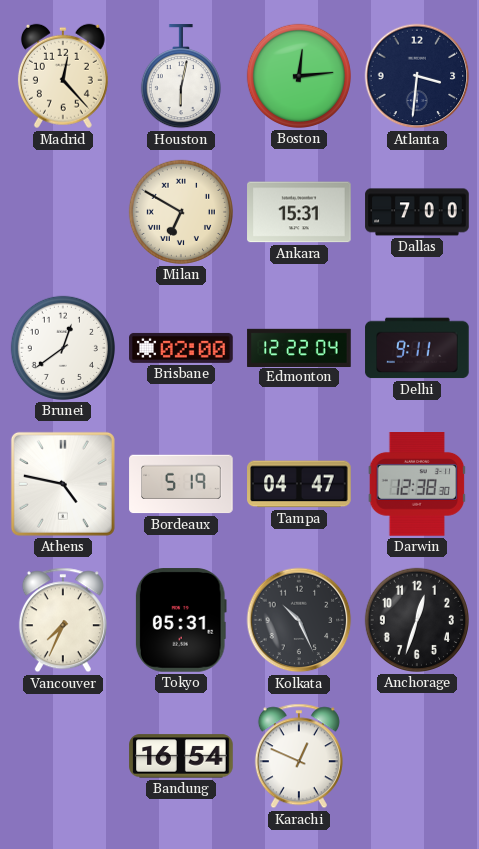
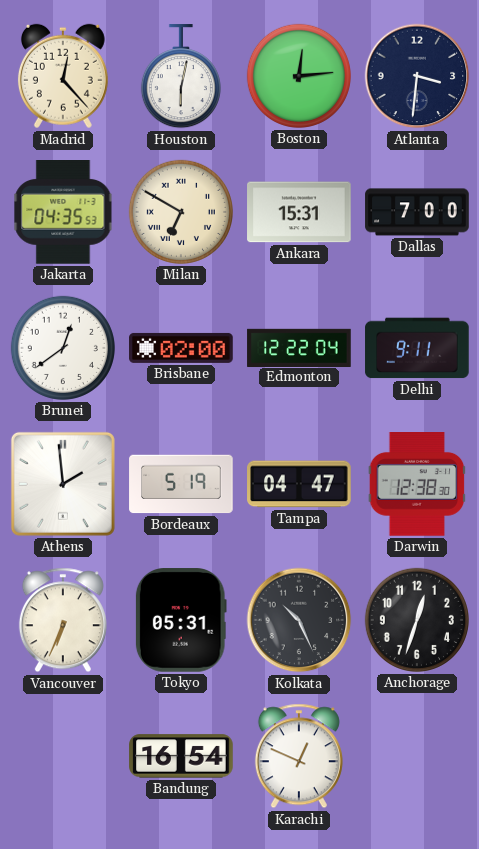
Jakarta: none -> 04:35 (63, 213)
Athens: 4:47 -> 1:59 (63, 484)
Vancouver: 7:34 -> 6:34 (63, 620)
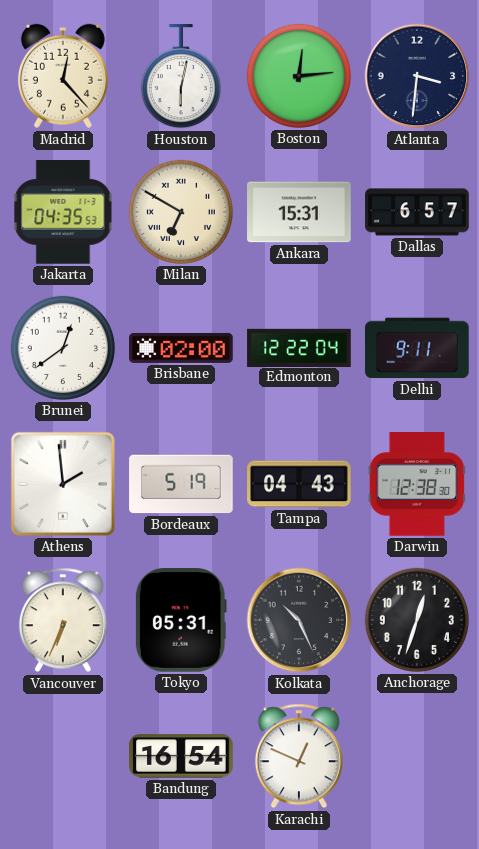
Dallas: 7:00 -> 6:57 (417, 212)
Tampa: 04:47 -> 04:43 (299, 484)
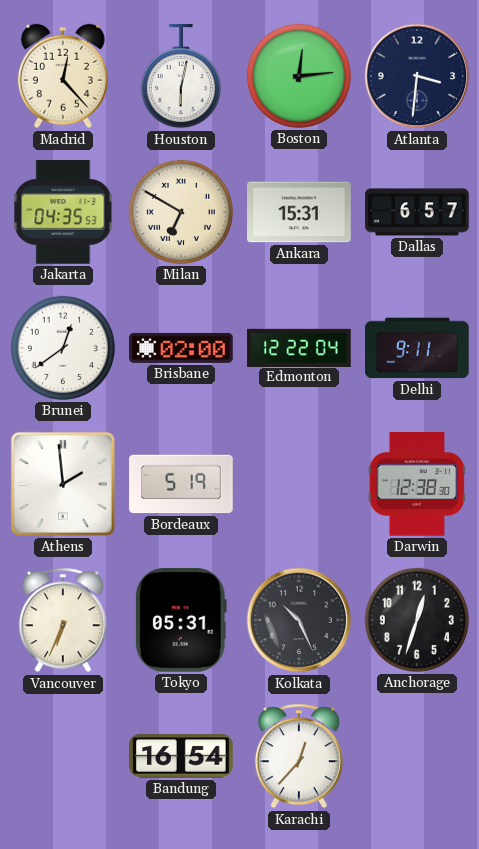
Tampa: 04:43 -> none (299, 484)
Karachi: 12:49 -> 12:37 (299, 756)
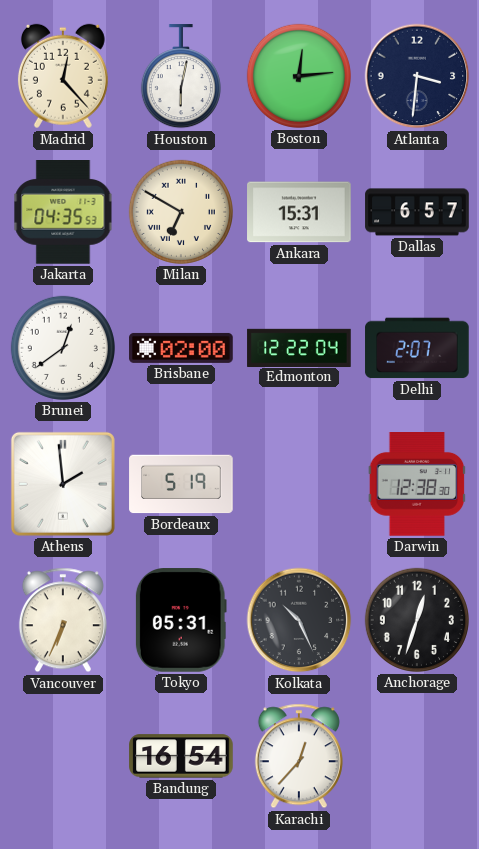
Delhi: 9:11 -> 2:07 (417, 348)
